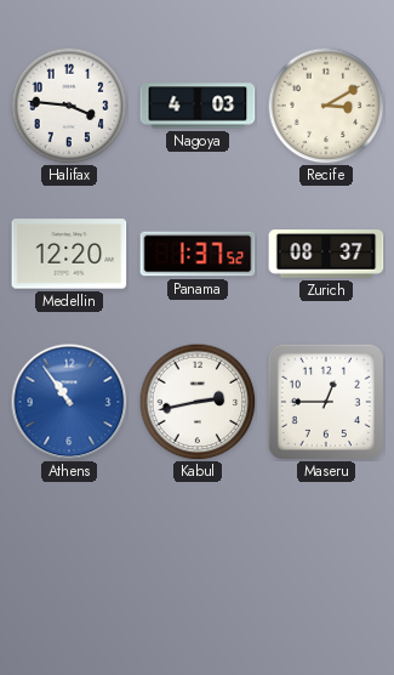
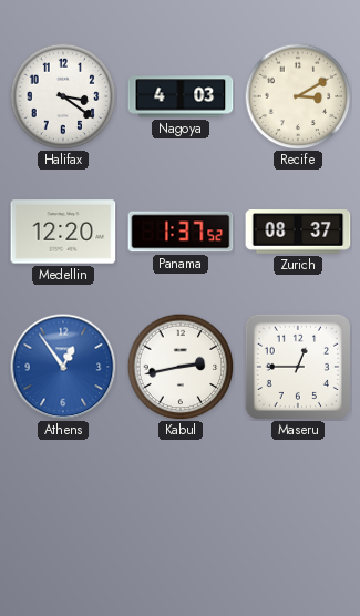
Halifax: 3:46 -> 3:21 (63, 96)
Athens: 10:54 -> 12:54 (63, 367)
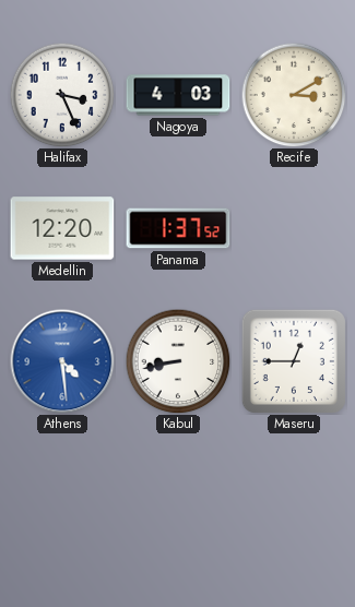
Halifax: 3:21 -> 3:26 (62, 95)
Zurich: 08:37 -> none (298, 232)
Athens: 12:54 -> 4:29 (62, 361)
Kabul: 2:43 -> 8:43 (178, 361)
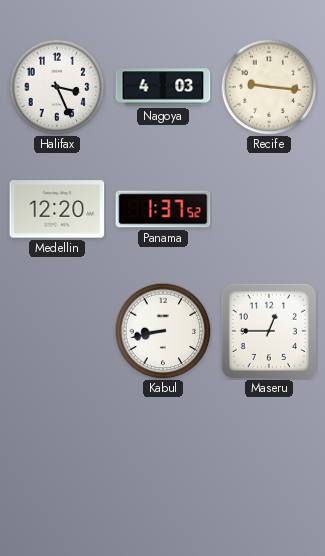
Recife: 3:10 -> 9:16 (269, 87)
Athens: 4:29 -> none (62, 361)
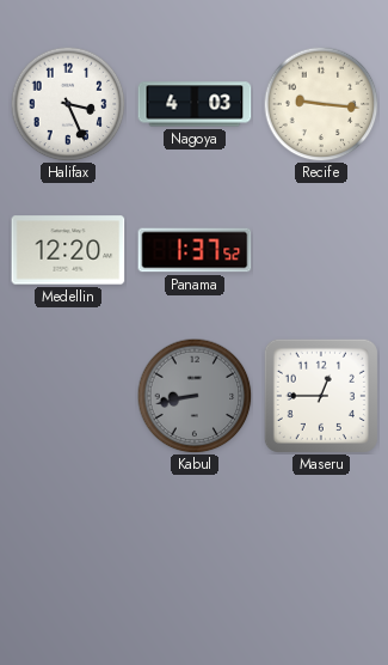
Kabul dial: white -> grey (195, 396)
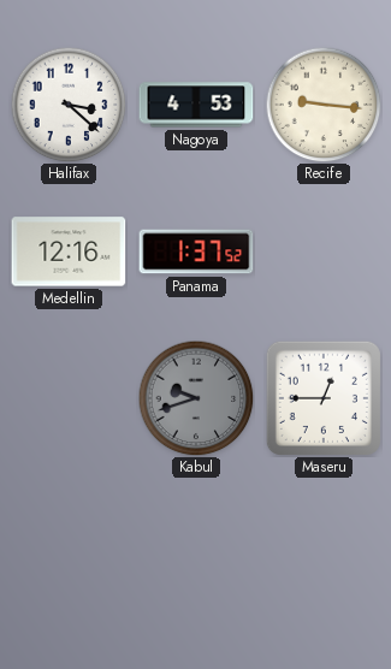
Halifax: 3:26 -> 3:22 (69, 105)
Nagoya: 4:03 -> 4:53 (196, 105)
Medellin: 12:20 -> 12:16 (69, 251)
Kabul: 8:43 -> 9:42 (196, 398)
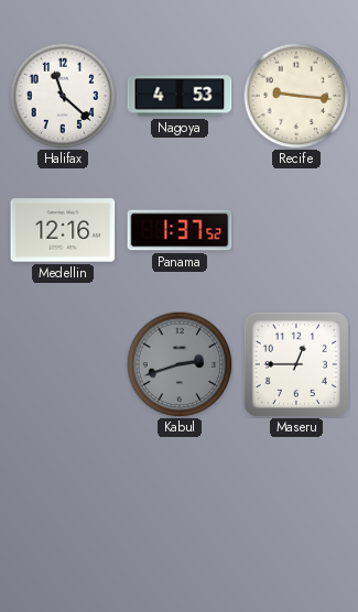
Halifax: 3:22 -> 11:22 (63, 96)
Kabul: 9:42 -> 2:42 (180, 364)
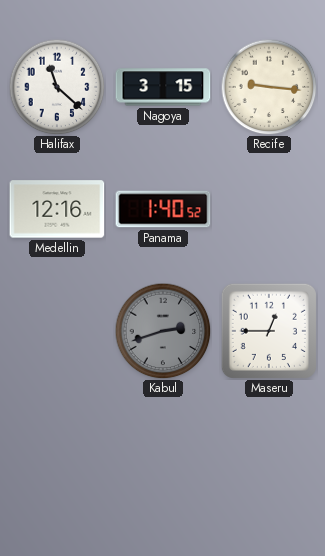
Nagoya: 4:53 -> 3:15 (163, 87)
Panama: 1:37 -> 1:40 (163, 209)
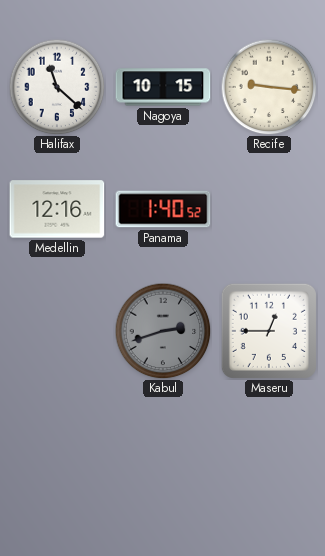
Nagoya: 3:15 -> 10:15 (163, 87)
